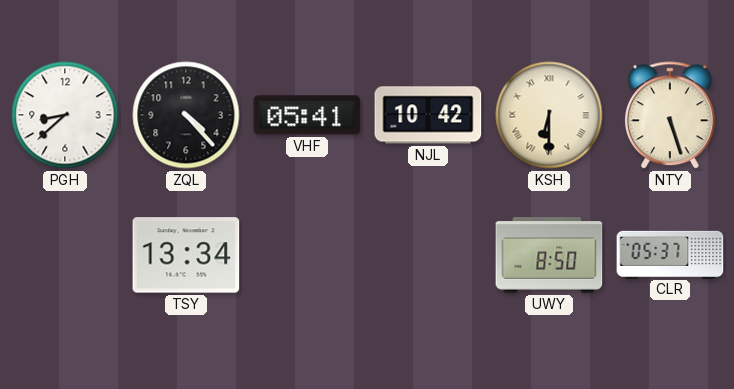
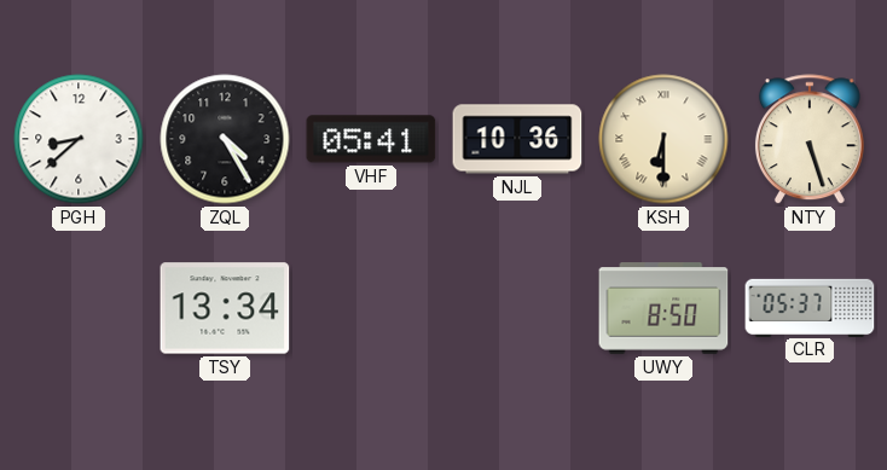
ZQL: 4:23 -> 4:25 (225, 139)
NJL: 10:42 -> 10:36 (517, 139)
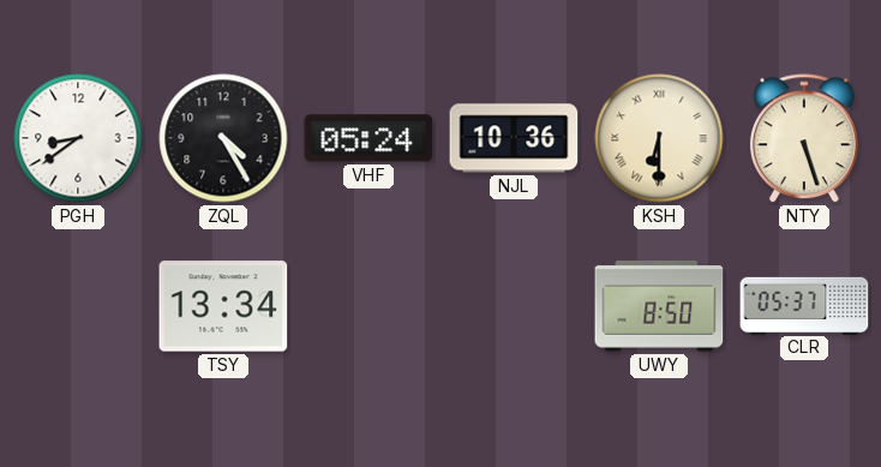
PGH: 8:38 -> 8:39 (78, 138)
VHF: 05:41 -> 05:24 (368, 138)
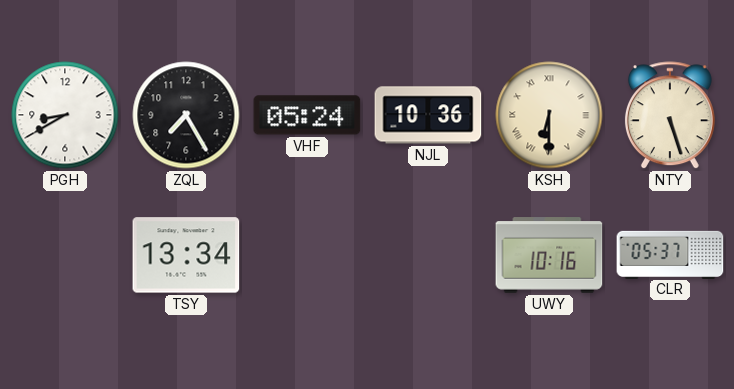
PGH: 8:39 -> 8:40 (65, 115)
ZQL: 4:25 -> 7:25 (186, 115)
UWY: 8:50 -> 10:16 (549, 255)
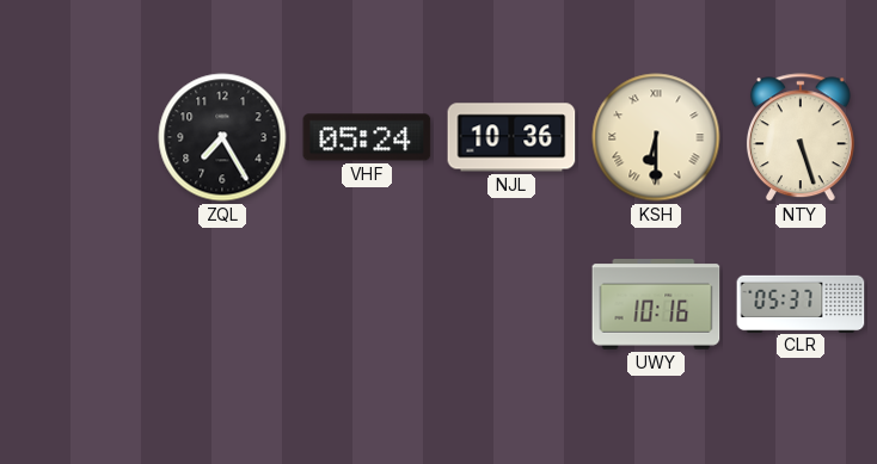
PGH: 8:40 -> none (65, 115)
TSY: 13:34 -> none (186, 255)
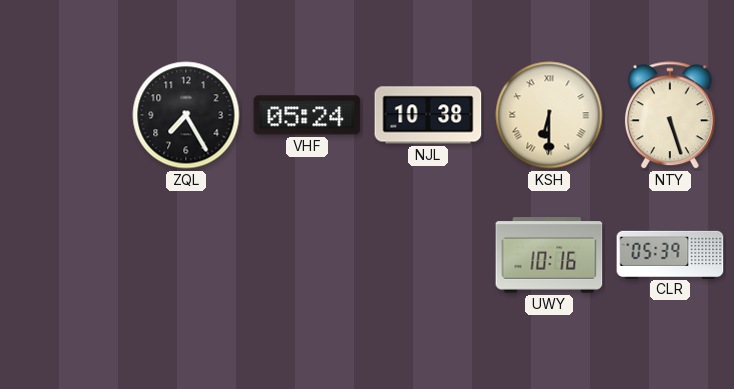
NJL: 10:36 -> 10:38 (428, 115)
CLR: 05:37 -> 05:39 (670, 254)
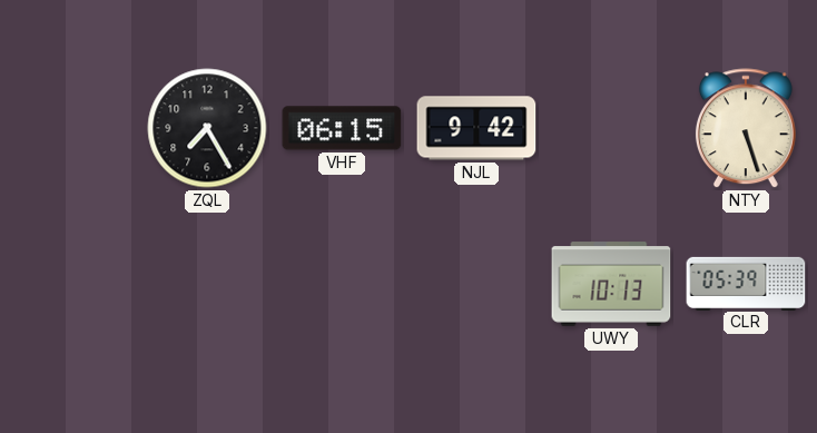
VHF: 05:24 -> 06:15 (342, 128)
NJL: 10:38 -> 9:42 (476, 128)
KSH: 6:30 -> none (549, 115)
UWY: 10:16 -> 10:13 (611, 284)
